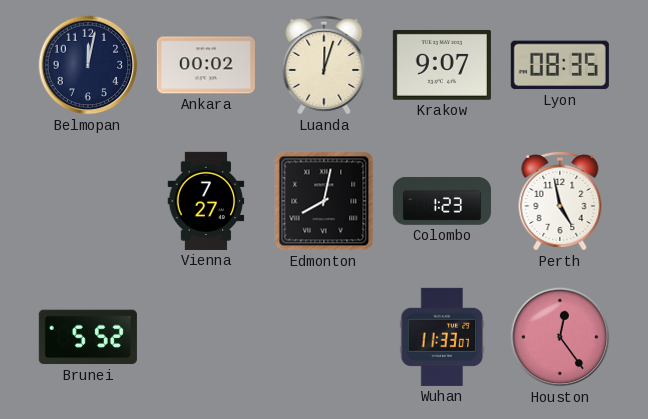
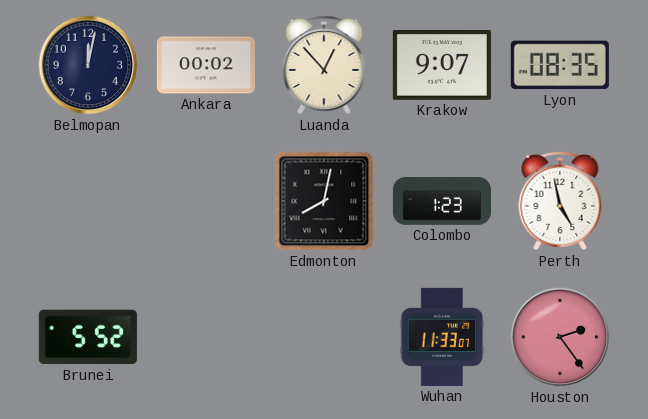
Luanda: 12:03 -> 12:53 (324, 65)
Vienna: 7:27 -> none (206, 201)
Houston: 12:24 -> 2:24 (560, 337)
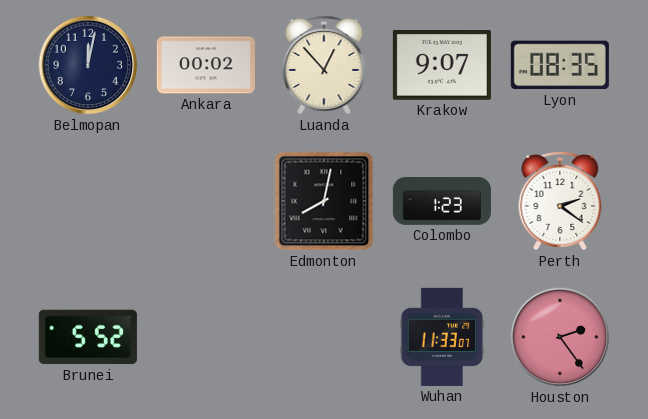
Perth: 4:58 -> 2:21 (560, 201)
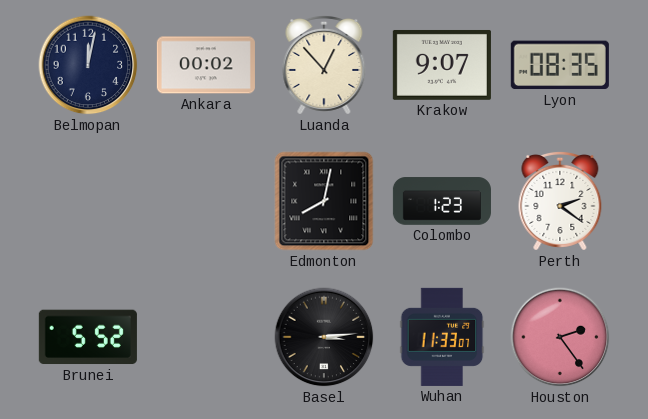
Basel: none -> 3:14 (324, 337)
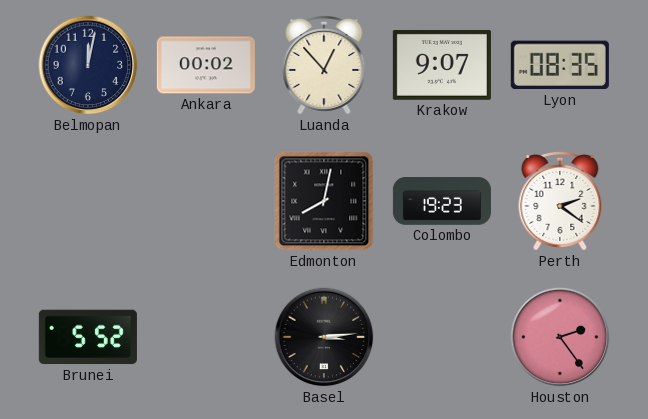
Colombo: 1:23 -> 19:23 (442, 201)
Wuhan: 11:33 -> none (442, 337)
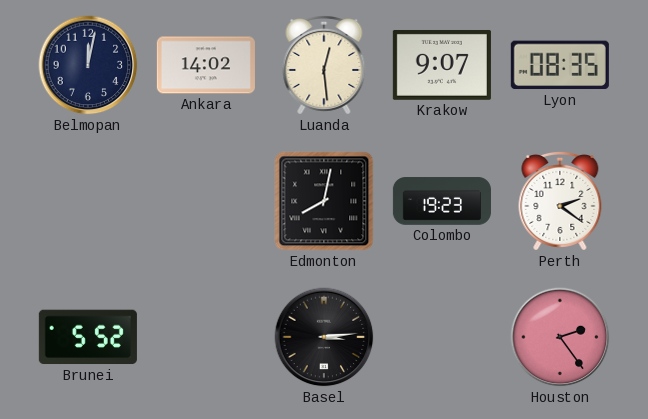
Ankara: 00:02 -> 14:02 (206, 65)
Luanda: 12:53 -> 12:29 (324, 65)
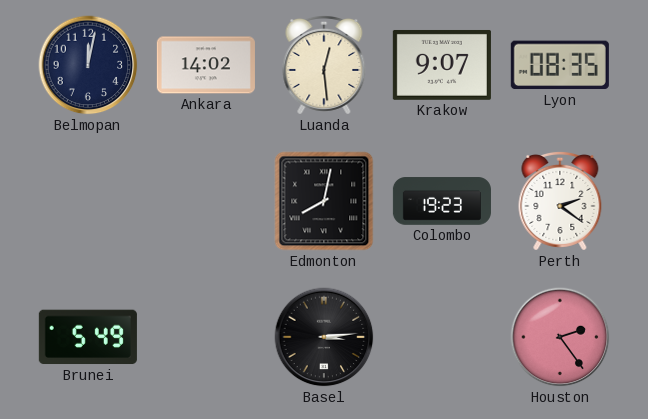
Brunei: 5:52 -> 5:49 (88, 337)
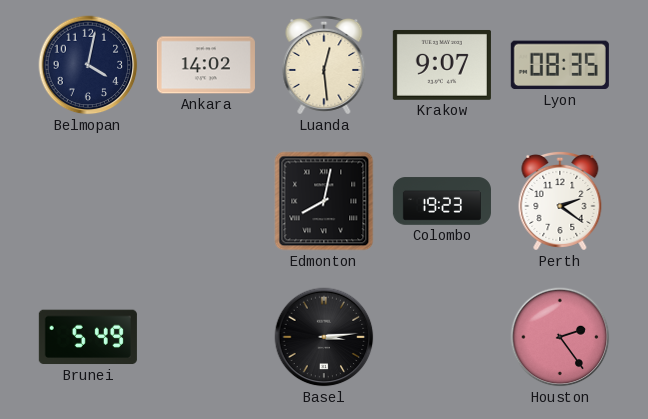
Belmopan: 12:02 -> 4:02 (88, 65)
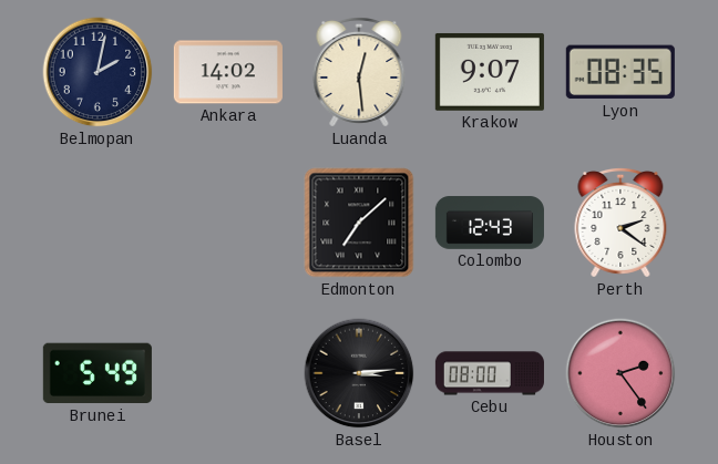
Belmopan: 4:02 -> 2:02 (98, 72)
Edmonton: 8:02 -> 7:08 (359, 223)
Colombo: 19:23 -> 12:43 (490, 223)
Cebu: none -> 08:00 (490, 373)
